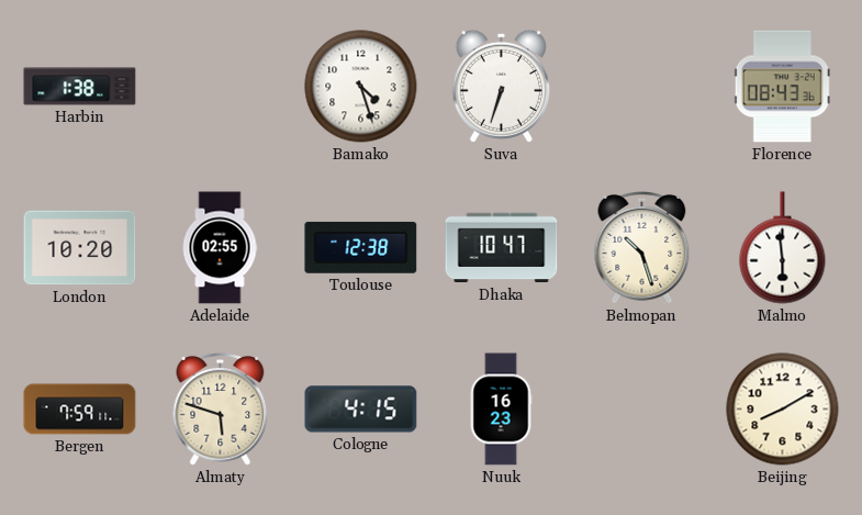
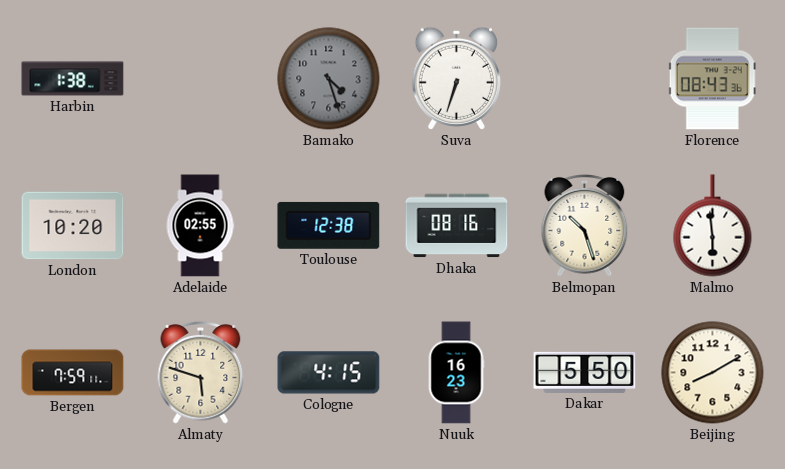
Bamako dial: white -> grey (329, 79)
Dhaka: 10:47 -> 08:16 (457, 226)
Dakar: none -> 5:50 (585, 372)
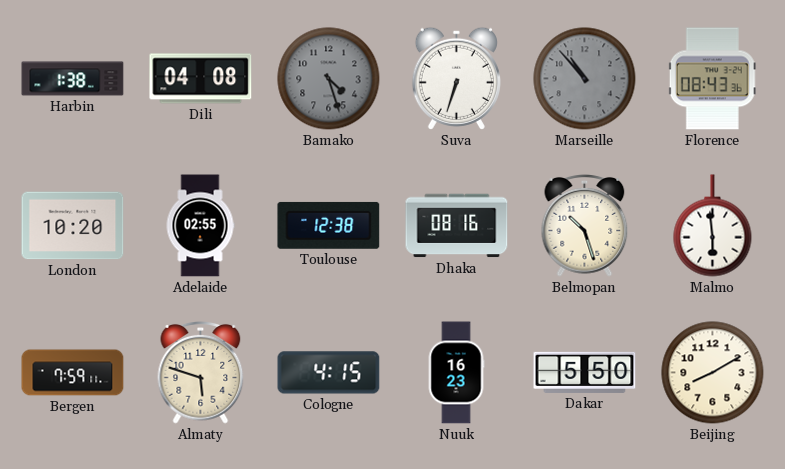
Dili: none -> 04:08 (201, 79)
Marseille: none -> 10:53 (585, 79)
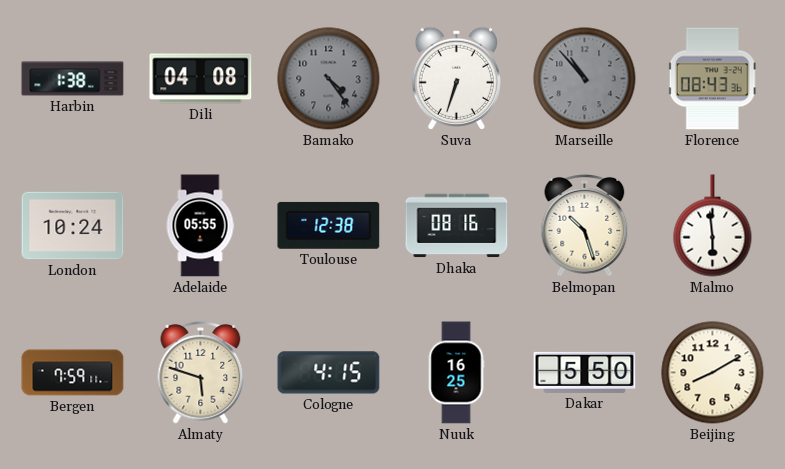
Bamako: 4:27 -> 4:24 (329, 79)
London: 10:20 -> 10:24 (73, 226)
Adelaide: 02:55 -> 05:55 (200, 226)
Nuuk: 16:23 -> 16:25 (456, 373)
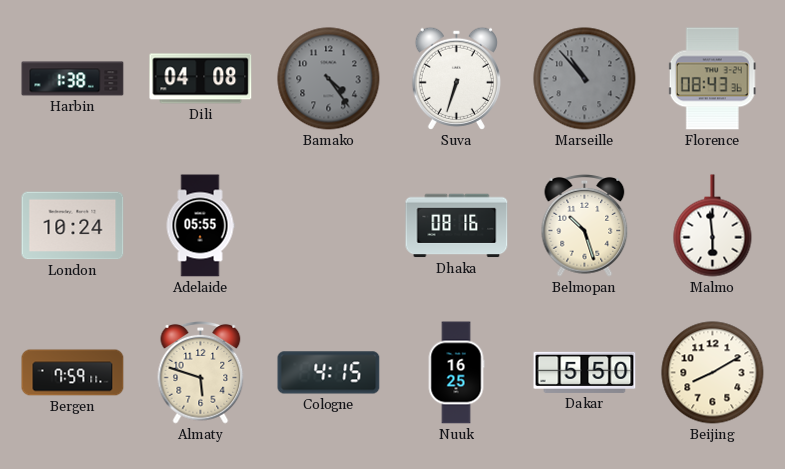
Toulouse: 12:38 -> none (329, 225)
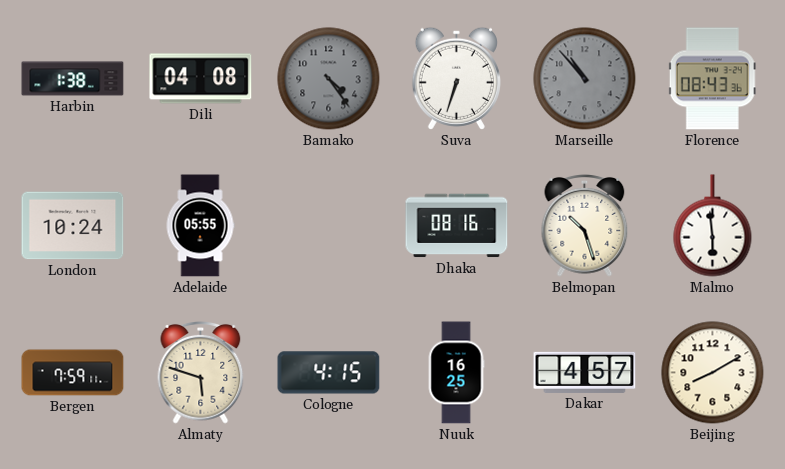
Dakar: 5:50 -> 4:57 (585, 372)
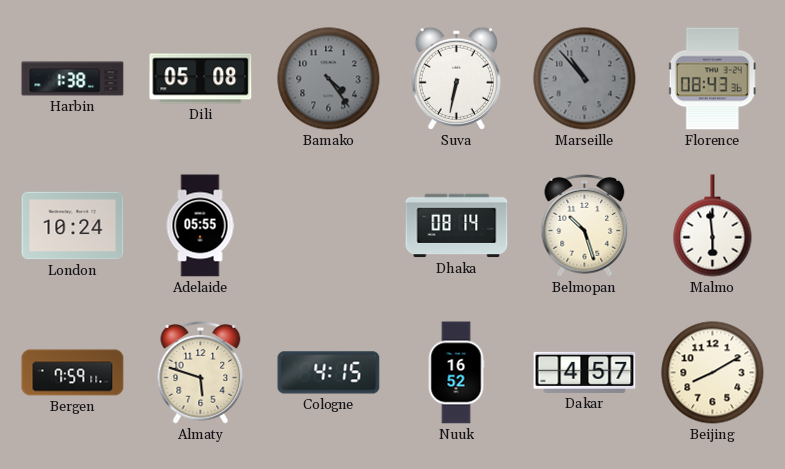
Dili: 04:08 -> 05:08 (201, 79)
Suva: 6:33 -> 6:32 (456, 78)
Dhaka: 08:16 -> 08:14 (457, 226)
Nuuk: 16:25 -> 16:52 (456, 373)
